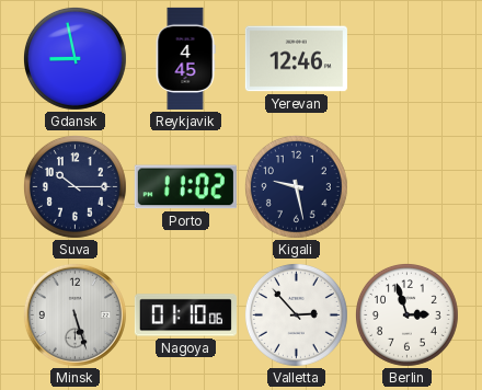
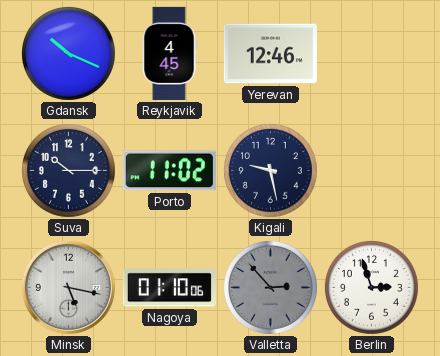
Gdansk: 8:58 -> 10:19 (68, 53)
Minsk: 5:27 -> 5:17 (68, 287)
Valletta dial: white -> grey (270, 287)
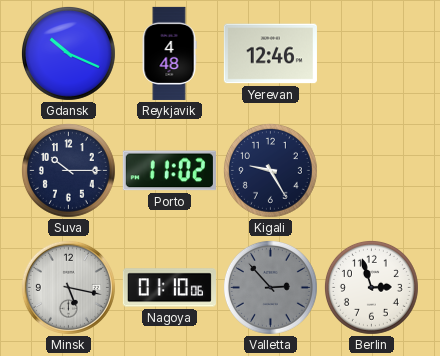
Reykjavik: 4:45 -> 4:48 (169, 53)
Kigali: 9:28 -> 9:25 (270, 170)
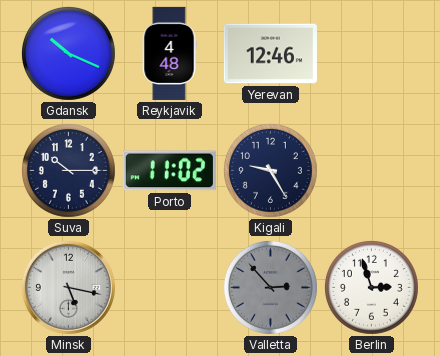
Nagoya: 01:10 -> none (169, 288)
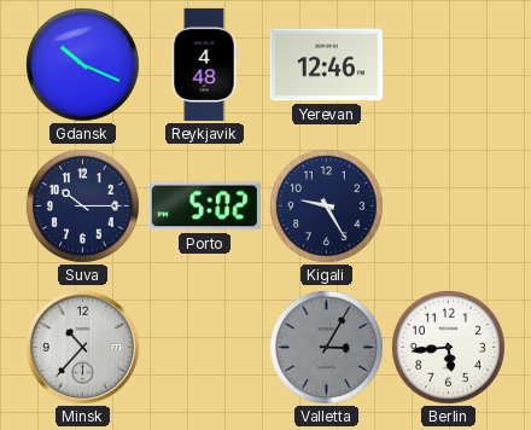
Porto: 11:02 -> 5:02 (204, 207)
Minsk: 5:17 -> 10:37 (82, 347)
Valletta: 2:53 -> 3:05 (326, 347)
Berlin: 2:57 -> 5:44 (448, 347)
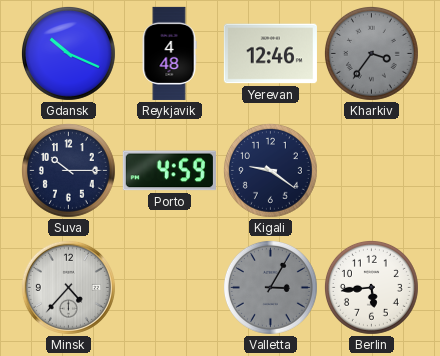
Kharkiv: none -> 3:36 (371, 53)
Porto: 5:02 -> 4:59 (169, 171)
Kigali: 9:25 -> 9:21 (270, 170)
Minsk: 10:37 -> 4:37 (68, 287)
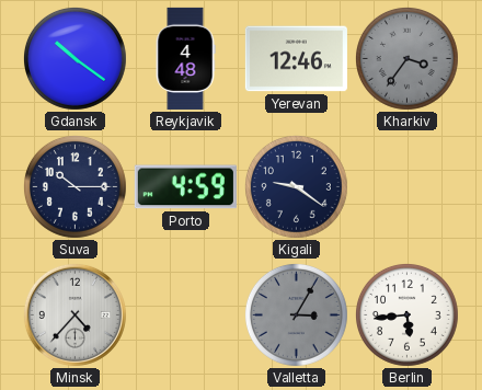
Gdansk: 10:19 -> 10:21 (74, 58)
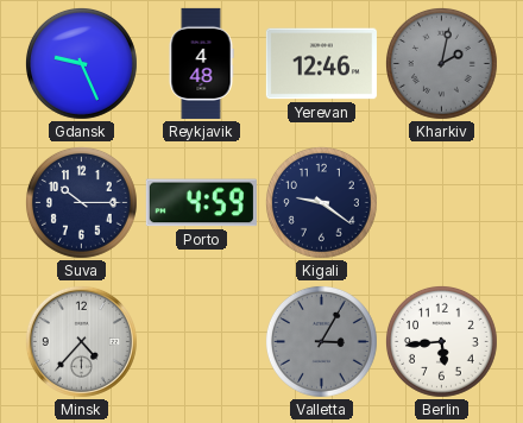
Gdansk: 10:21 -> 9:26 (81, 63)
Kharkiv: 3:36 -> 2:02 (441, 63)
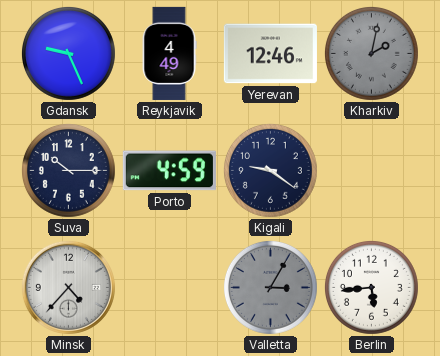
Reykjavik: 4:48 -> 4:49 (169, 53)
